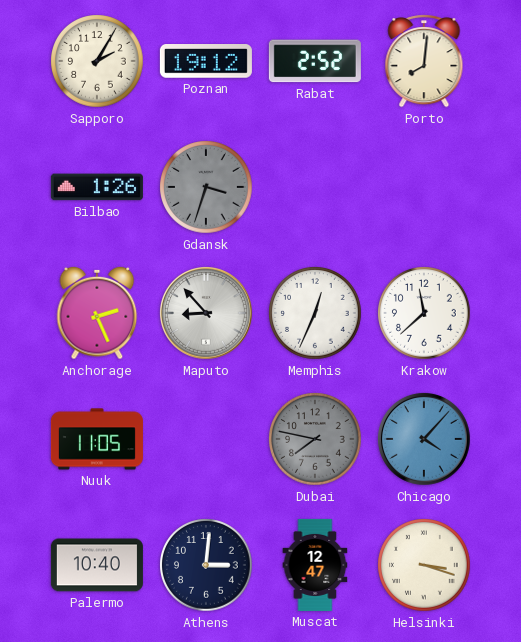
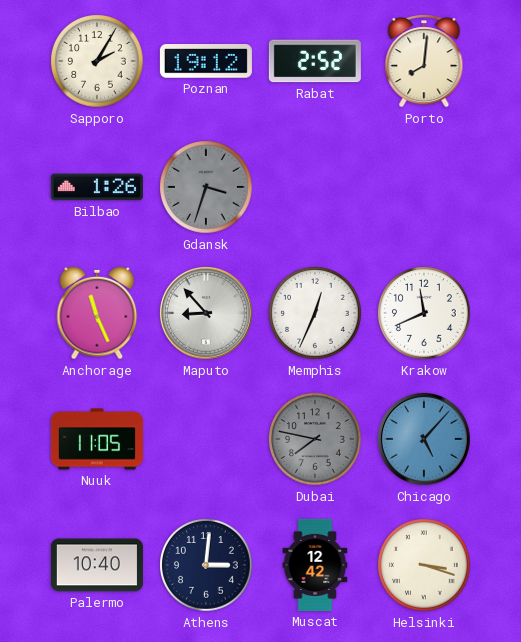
Anchorage: 2:26 -> 11:26 (97, 313)
Krakow: 11:38 -> 11:41 (424, 313)
Chicago: 4:07 -> 5:07 (424, 439)
Muscat: 12:47 -> 12:42 (315, 565)
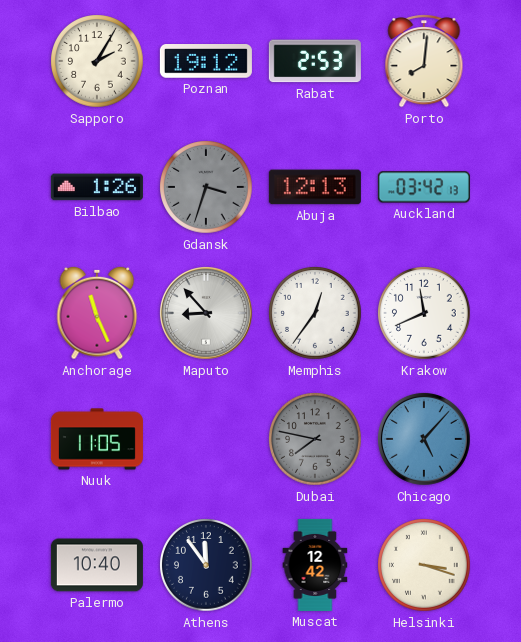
Rabat: 2:52 -> 2:53 (315, 61)
Abuja: none -> 12:13 (315, 187)
Auckland: none -> 03:42 (424, 187)
Memphis: 12:34 -> 12:36 (315, 313)
Athens: 3:01 -> 11:54 (206, 565)
